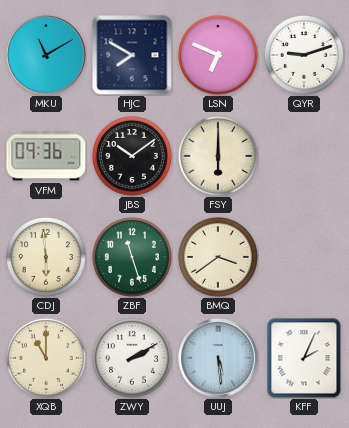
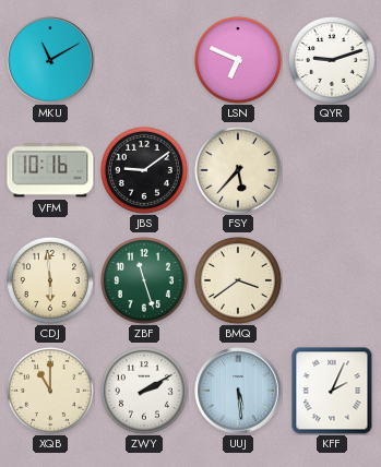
HJC: 7:50 -> none (132, 55)
VFM: 09:36 -> 10:16 (50, 170)
JBS: 10:09 -> 9:09 (144, 170)
FSY: 6:00 -> 5:37 (238, 170)
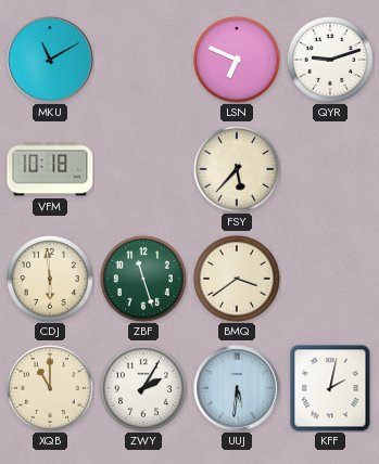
VFM: 10:16 -> 10:18 (50, 169)
JBS: 9:09 -> none (144, 170)
ZWY: 2:10 -> 2:05 (143, 388)
UUJ: 5:29 -> 5:31 (237, 388)
KFF: 2:04 -> 2:02 (330, 388)
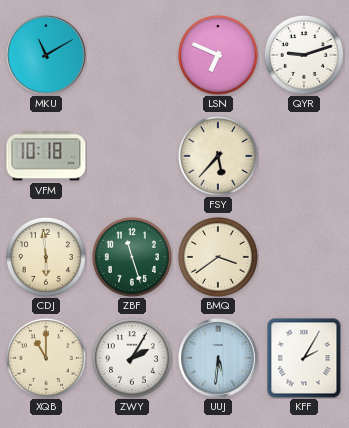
KFF: 2:02 -> 2:05 (304, 358)
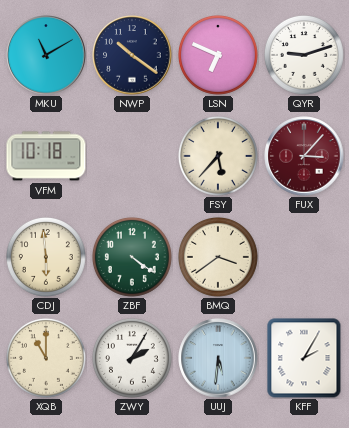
NWP: none -> 10:21 (132, 55)
FUX: none -> 3:07 (304, 156)
ZBF: 11:27 -> 4:21 (132, 257)
